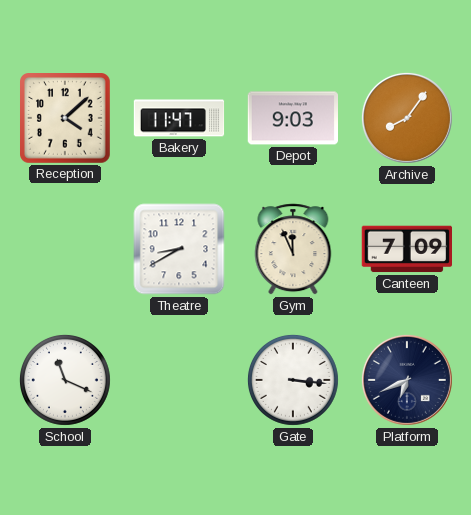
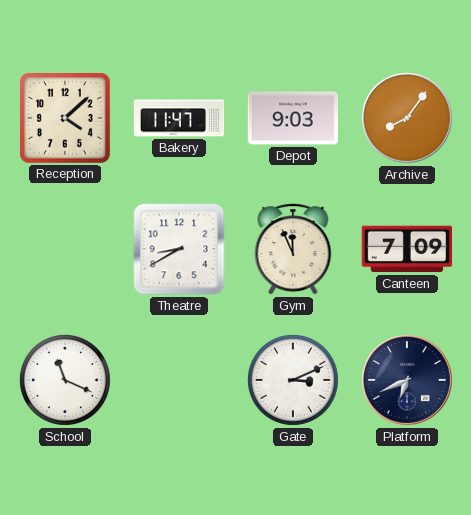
Gate: 3:16 -> 3:11 (293, 380)
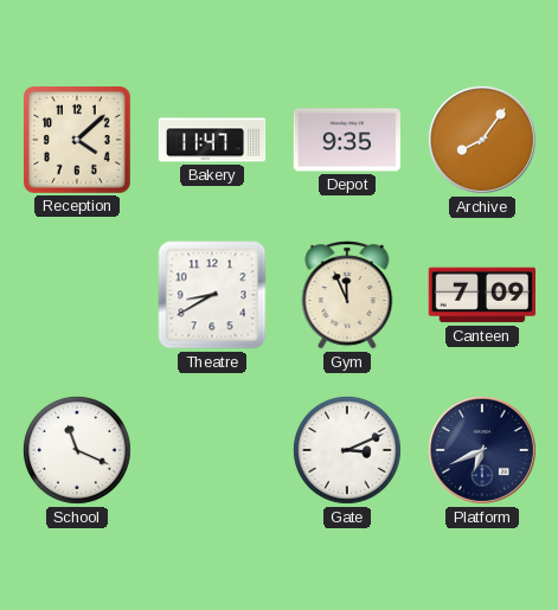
Depot: 9:03 -> 9:35 (347, 140)
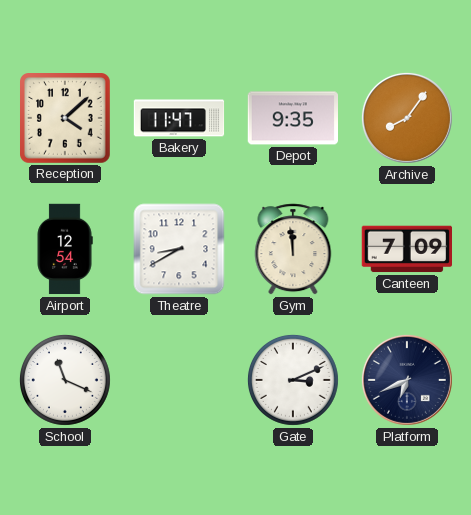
Airport: none -> 12:54 (65, 249)
Gym: 11:56 -> 11:59 (293, 249)
